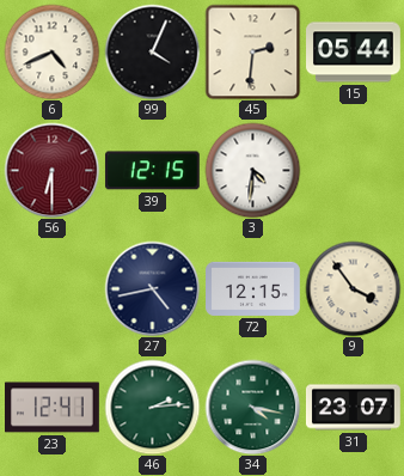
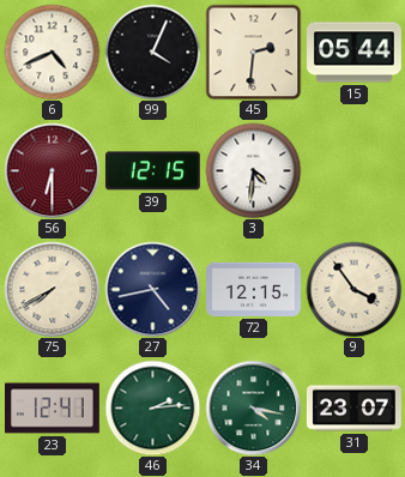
75: none -> 7:40 (52, 289)
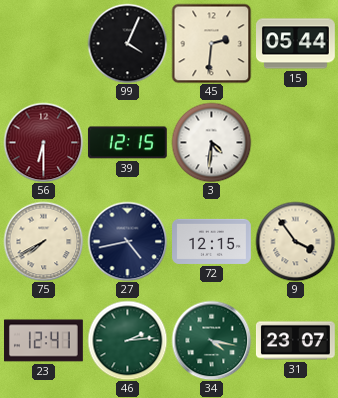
6: 4:41 -> none (52, 52)
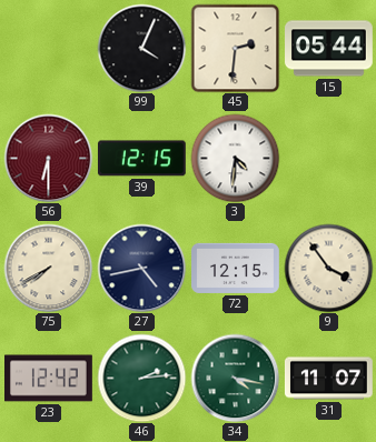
23: 12:41 -> 12:42 (49, 379)
31: 23:07 -> 11:07 (328, 379)
